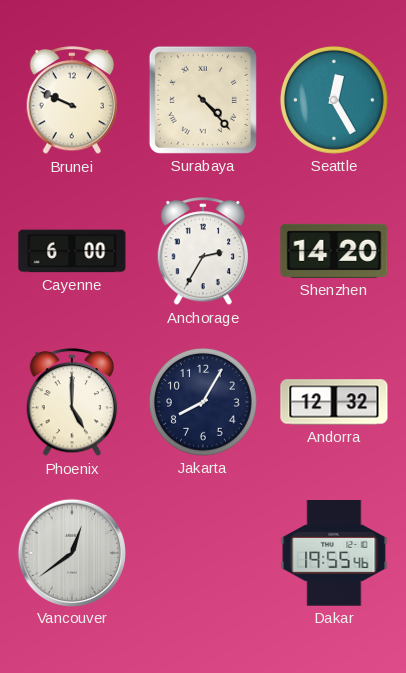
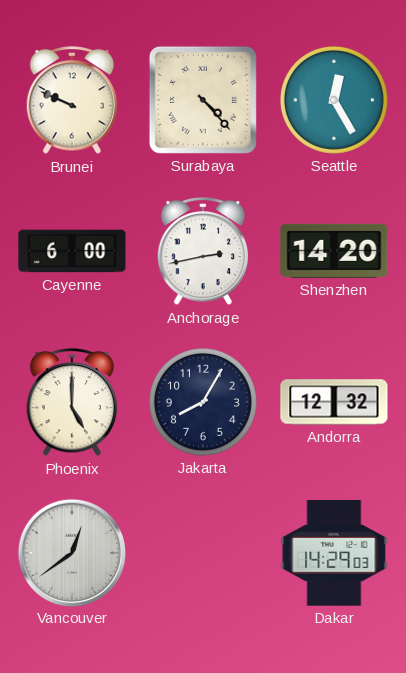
Anchorage: 2:35 -> 2:43 (203, 252)
Dakar: 19:55 -> 14:29 (334, 554)
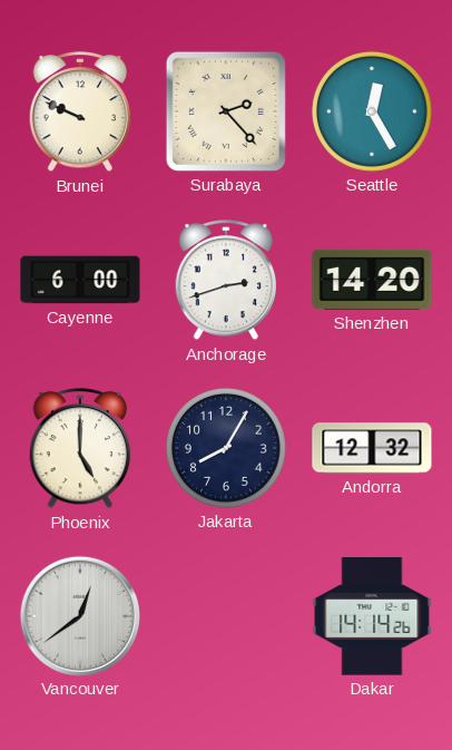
Surabaya: 4:23 -> 2:23 (226, 111)
Anchorage: 2:43 -> 2:42 (226, 281)
Dakar: 14:29 -> 14:14 (372, 617)
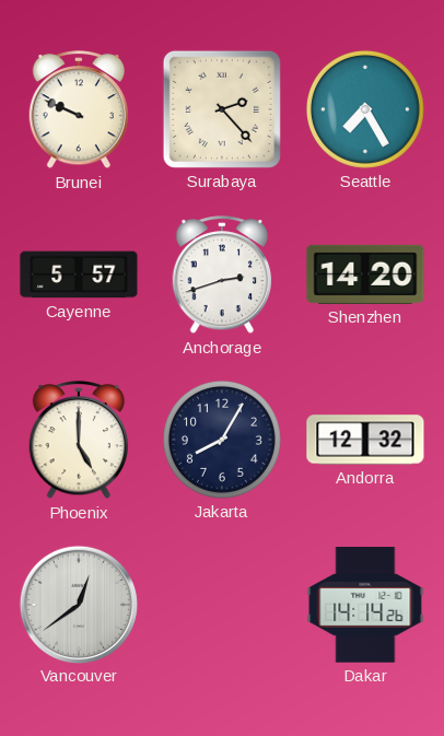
Seattle: 12:25 -> 7:25 (365, 109)
Cayenne: 6:00 -> 5:57 (79, 274)
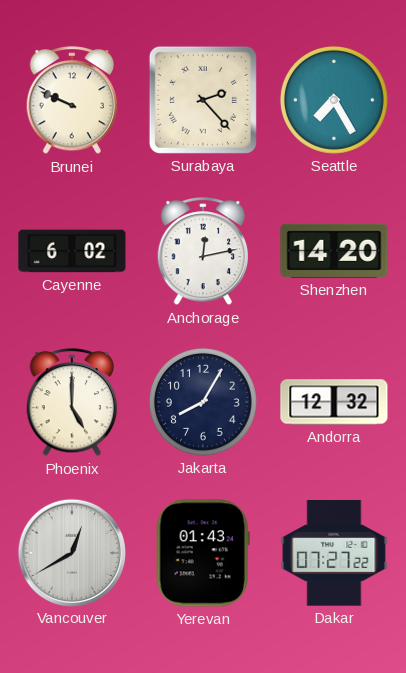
Cayenne: 5:57 -> 6:02 (72, 251)
Anchorage: 2:42 -> 12:13 (203, 252)
Vancouver: 12:39 -> 12:40 (71, 552)
Yerevan: none -> 01:43 (203, 553)
Dakar: 14:14 -> 07:27 (334, 554)
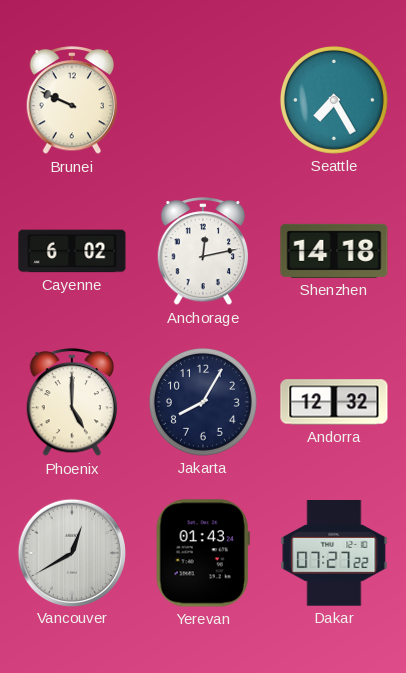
Surabaya: 2:23 -> none (203, 100)
Shenzhen: 14:20 -> 14:18 (334, 251)
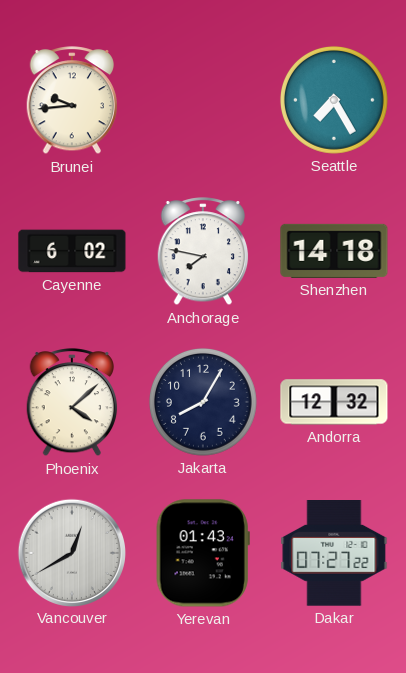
Brunei: 9:49 -> 9:44 (72, 101)
Anchorage: 12:13 -> 7:47 (203, 252)
Phoenix: 5:00 -> 4:08 (72, 403)
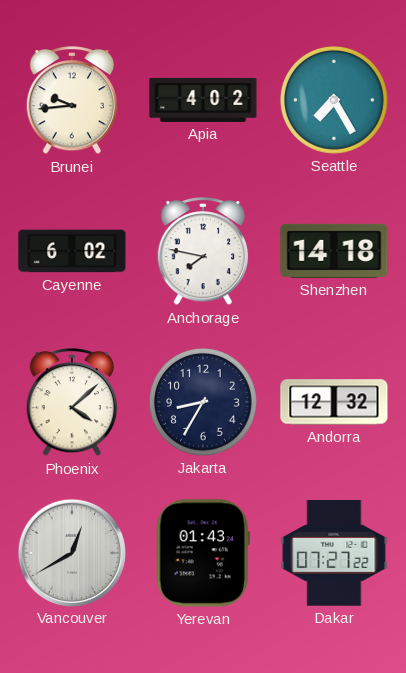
Apia: none -> 4:02 (203, 100)
Jakarta: 8:05 -> 8:35 (203, 402)
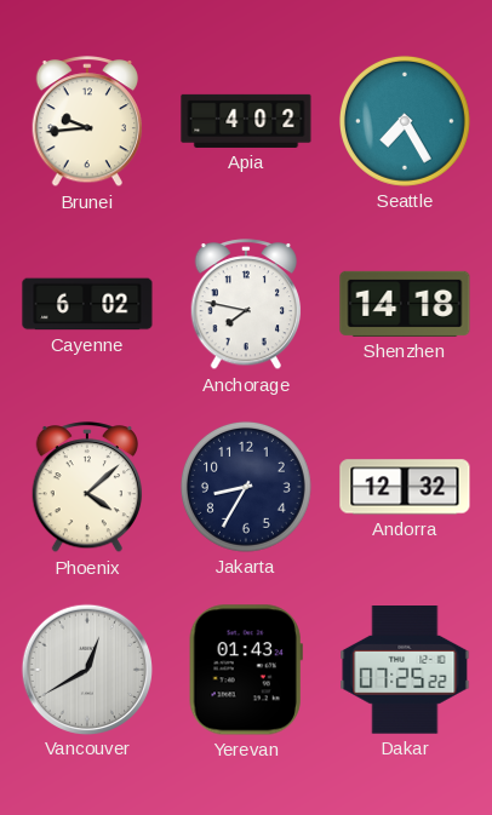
Dakar: 07:27 -> 07:25 (405, 671)
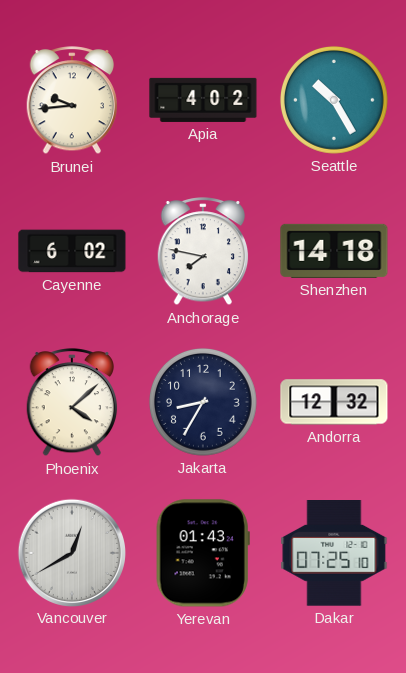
Seattle: 7:25 -> 10:25 (334, 100)
Dakar: 07:25:22 -> 07:25:10 (334, 554)
